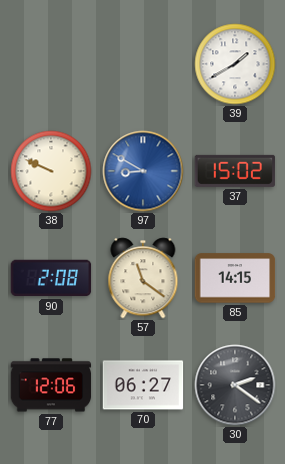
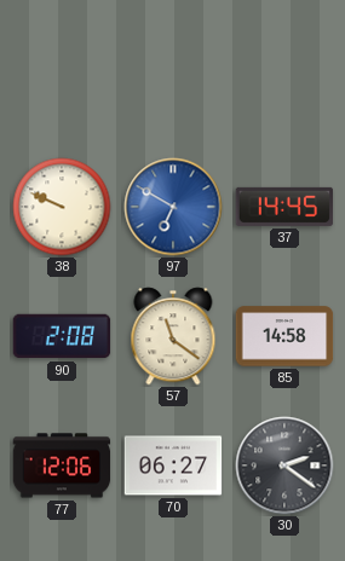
39: 1:40 -> none (235, 64)
97: 8:50 -> 6:50 (173, 207)
37: 15:02 -> 14:45 (284, 207)
85: 14:15 -> 14:58 (284, 336)
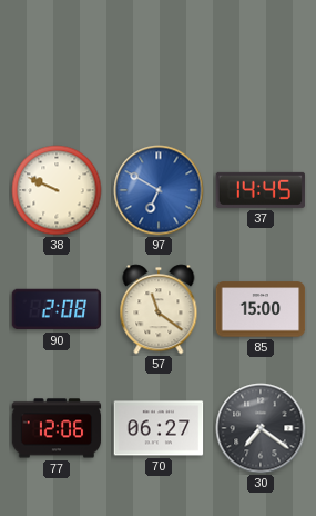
85: 14:58 -> 15:00 (261, 309)
30: 2:21 -> 7:21 (261, 428)
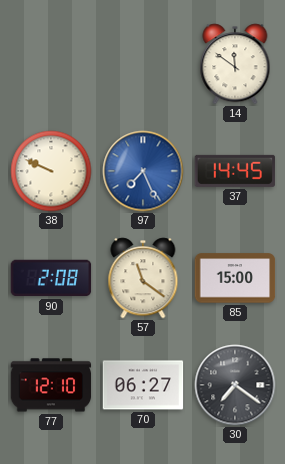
14: none -> 11:51 (235, 64)
97: 6:50 -> 7:26 (143, 171)
77: 12:06 -> 12:10 (51, 385)
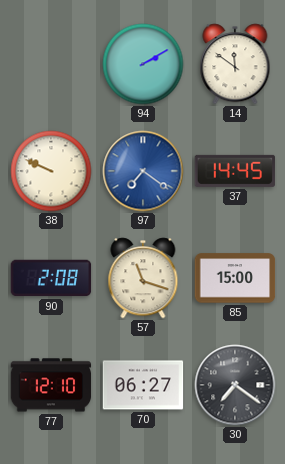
94: none -> 2:10 (143, 64)
97: 7:26 -> 7:21 (143, 171)
57: 11:21 -> 11:18 (143, 278)
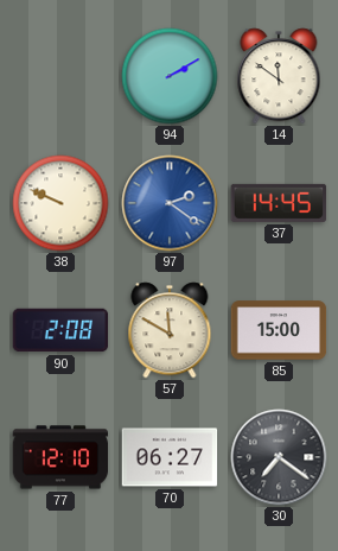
97: 7:21 -> 2:21 (170, 203)
57: 11:18 -> 11:50 (170, 330)
